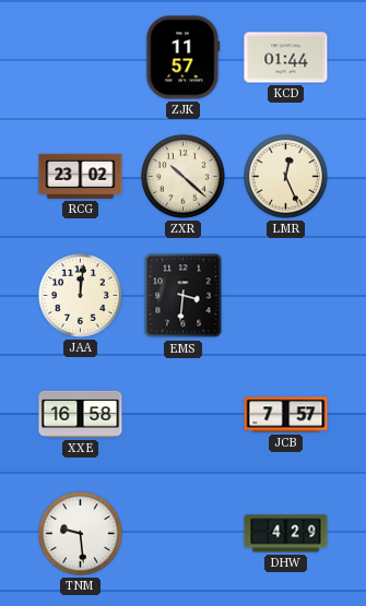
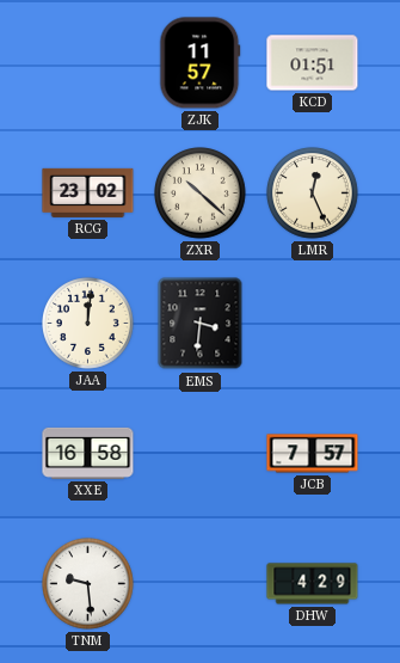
KCD: 01:44 -> 01:51 (313, 63)
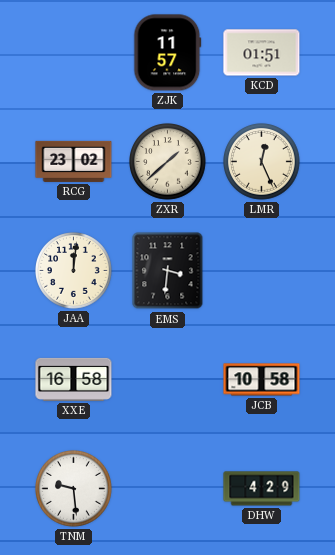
ZXR: 10:22 -> 1:38 (168, 162)
JCB: 7:57 -> 10:58 (262, 380)
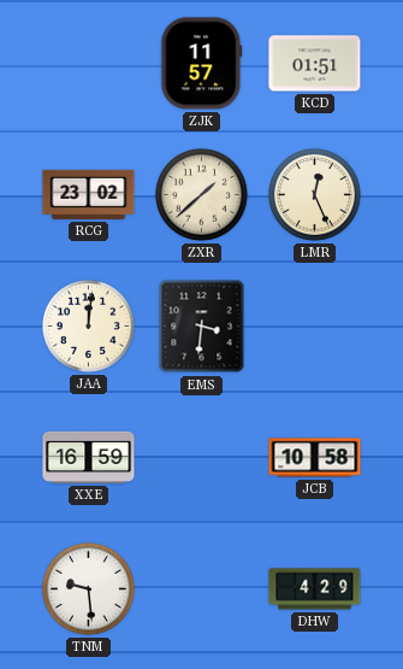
XXE: 16:58 -> 16:59 (89, 457)
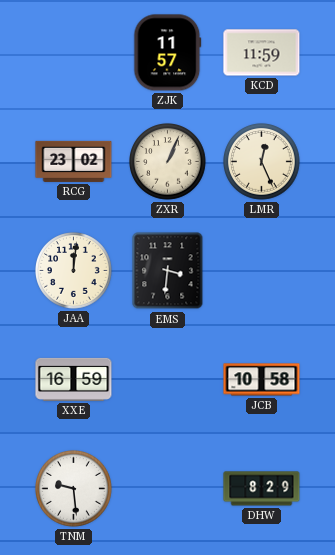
KCD: 01:51 -> 11:59 (262, 53)
ZXR: 1:38 -> 1:04 (168, 162)
DHW: 4:29 -> 8:29 (262, 489)
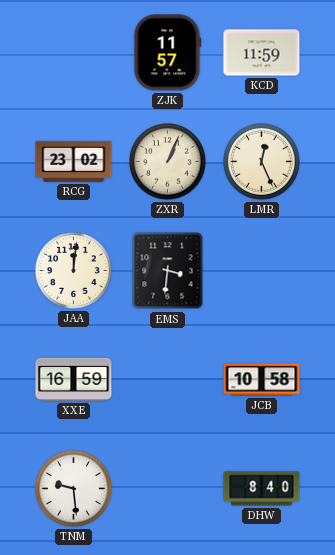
DHW: 8:29 -> 8:40 (262, 489)
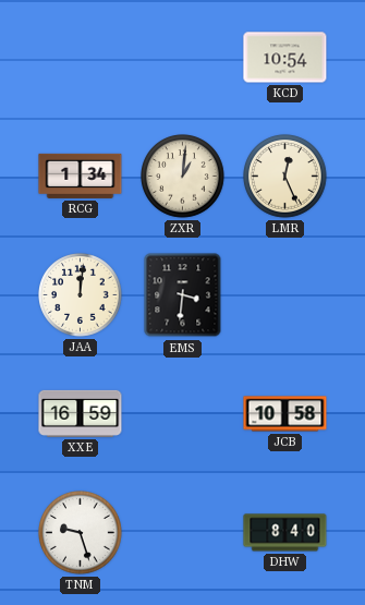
ZJK: 11:57 -> none (168, 53)
KCD: 11:59 -> 10:54 (285, 58)
RCG: 23:02 -> 1:34 (81, 176)
ZXR: 1:04 -> 1:01 (183, 177)
TNM: 9:29 -> 9:27 (81, 533)
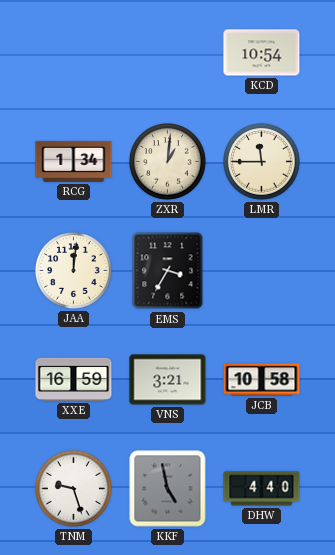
LMR: 12:26 -> 11:45 (262, 162)
EMS: 3:31 -> 3:35 (168, 271)
VNS: none -> 3:21 (168, 380)
KKF: none -> 4:58 (168, 489)
DHW: 8:40 -> 4:40 (262, 489)
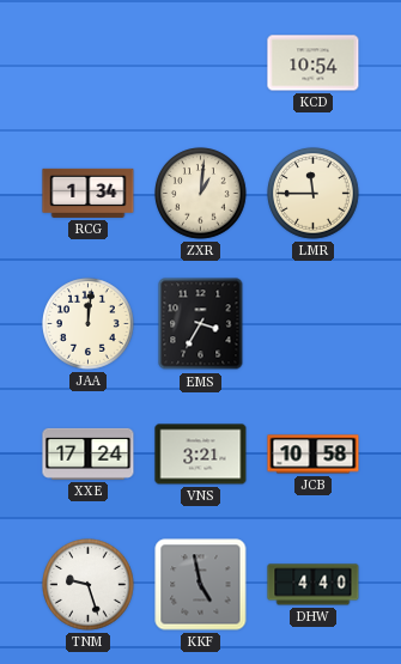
XXE: 16:59 -> 17:24 (89, 453)
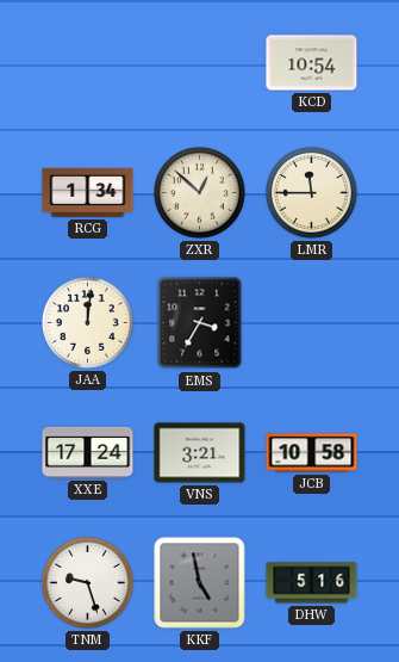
ZXR: 1:01 -> 12:52 (200, 193)
DHW: 4:40 -> 5:16 (312, 583)
